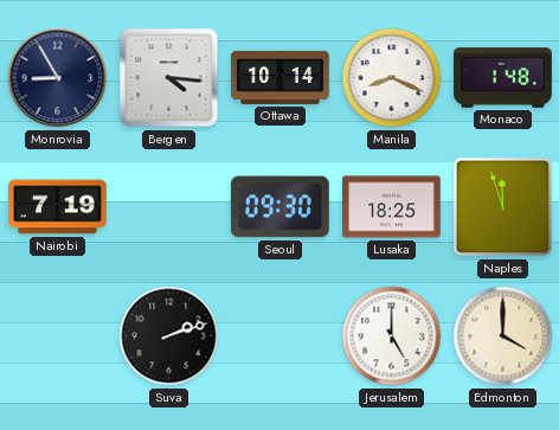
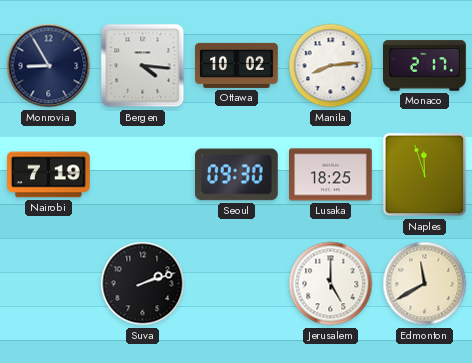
Ottawa: 10:14 -> 10:02 (237, 65)
Manila: 8:19 -> 8:14 (331, 66)
Monaco: 1:48 -> 2:17 (425, 66)
Edmonton: 4:00 -> 11:40 (425, 284)
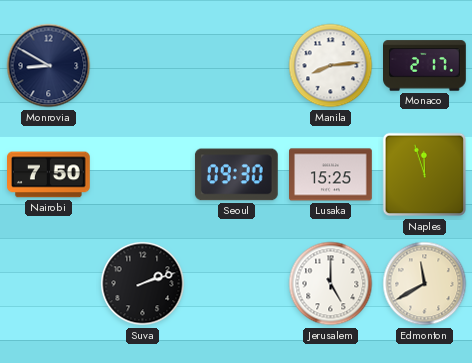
Monrovia: 8:55 -> 8:50 (49, 66)
Bergen: 4:16 -> none (143, 66)
Ottawa: 10:02 -> none (237, 65)
Nairobi: 7:19 -> 7:50 (49, 175)
Lusaka: 18:25 -> 15:25 (331, 175)
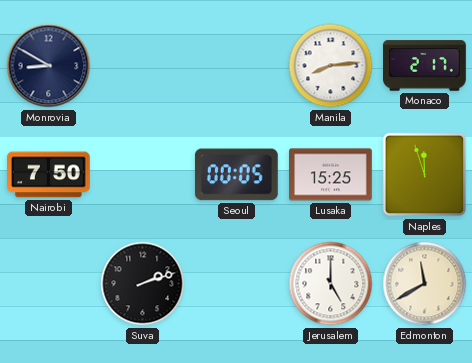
Seoul: 09:30 -> 00:05 (236, 175)
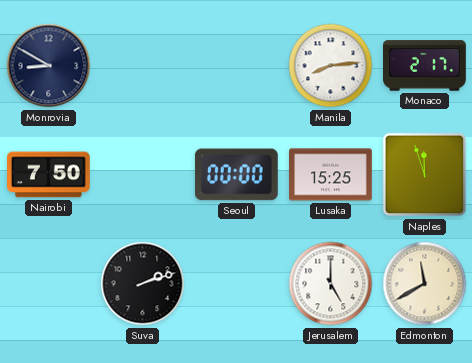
Seoul: 00:05 -> 00:00 (236, 175)
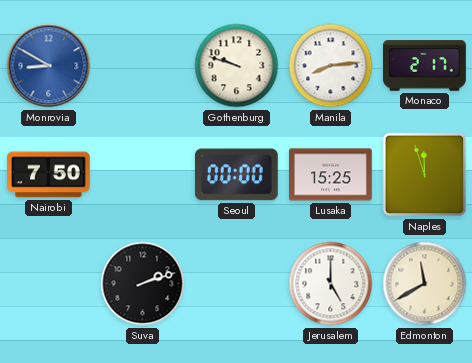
Monrovia dial: navy -> blue (49, 66)
Gothenburg: none -> 9:48 (237, 66)
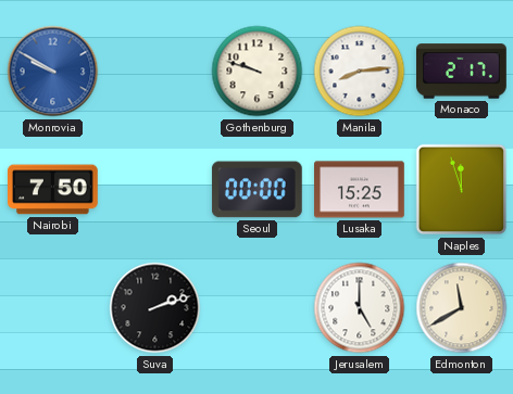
Monrovia: 8:50 -> 9:50 (53, 72)
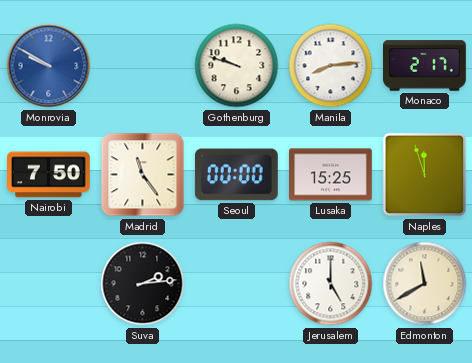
Madrid: none -> 11:24 (143, 175)
Suva: 2:12 -> 2:14 (143, 284)
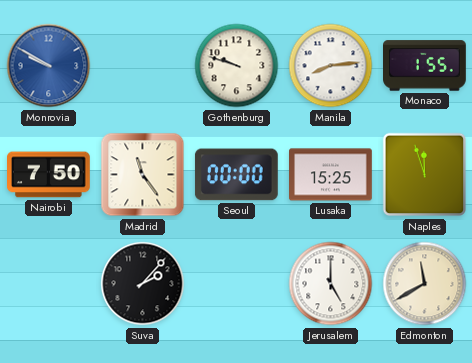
Monaco: 2:17 -> 1:55 (425, 66)
Suva: 2:14 -> 2:07 (143, 284)
